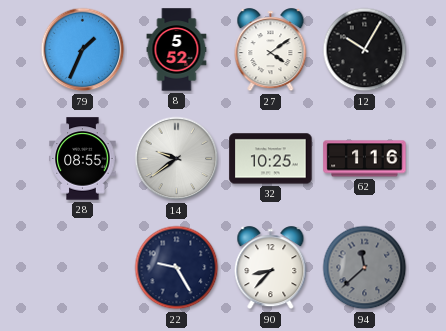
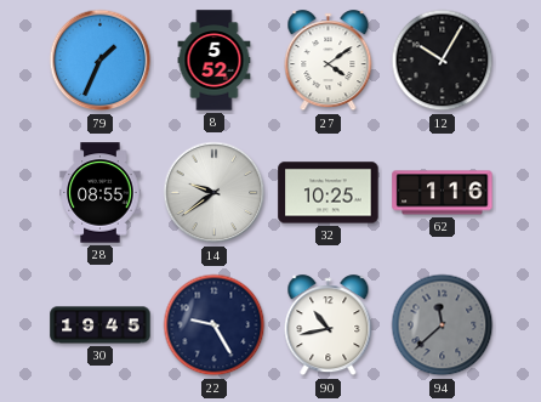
30: none -> 19:45 (101, 325)
90: 8:37 -> 10:43 (329, 325)
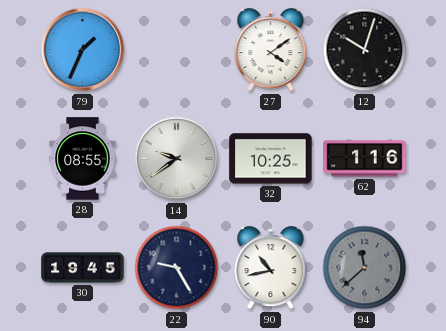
8: 5:52 -> none (215, 61)
12: 10:05 -> 10:03 (365, 50)
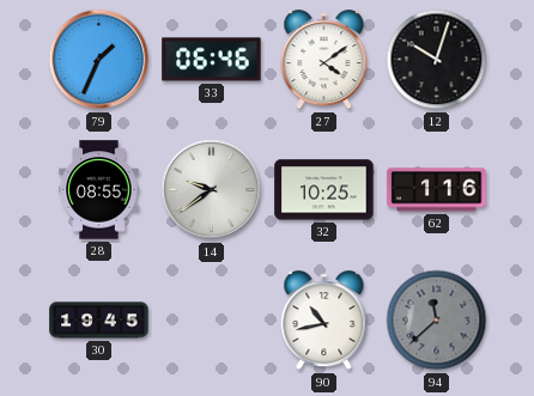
33: none -> 06:46 (212, 60)
22: 9:25 -> none (177, 268)
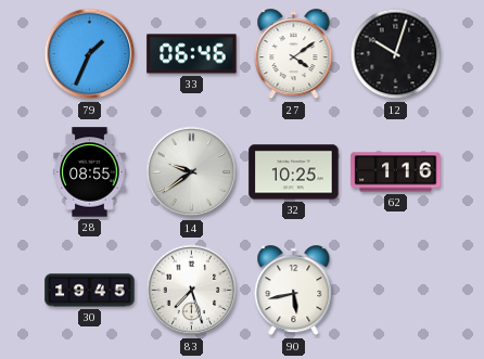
83: none -> 7:27 (192, 291)
90: 10:43 -> 5:43 (294, 291)
94: 11:38 -> none (437, 321)
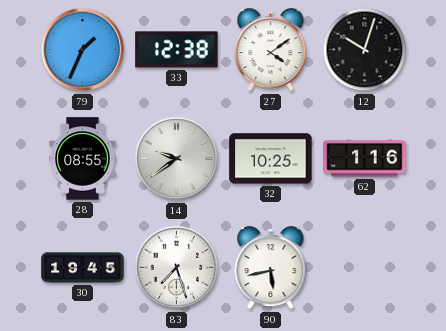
33: 06:46 -> 12:38 (177, 50)
